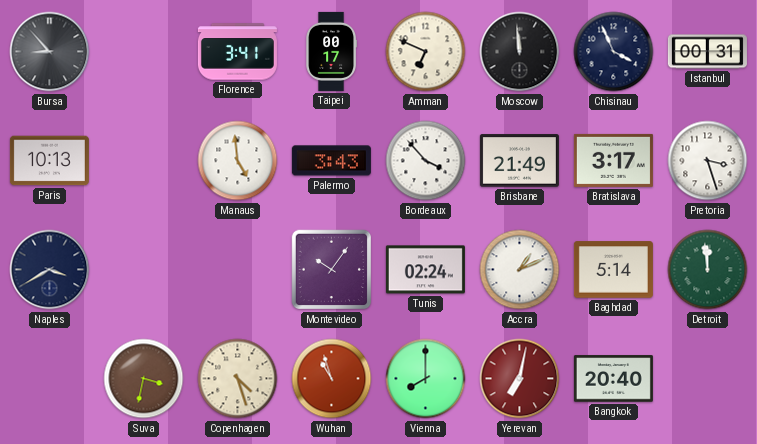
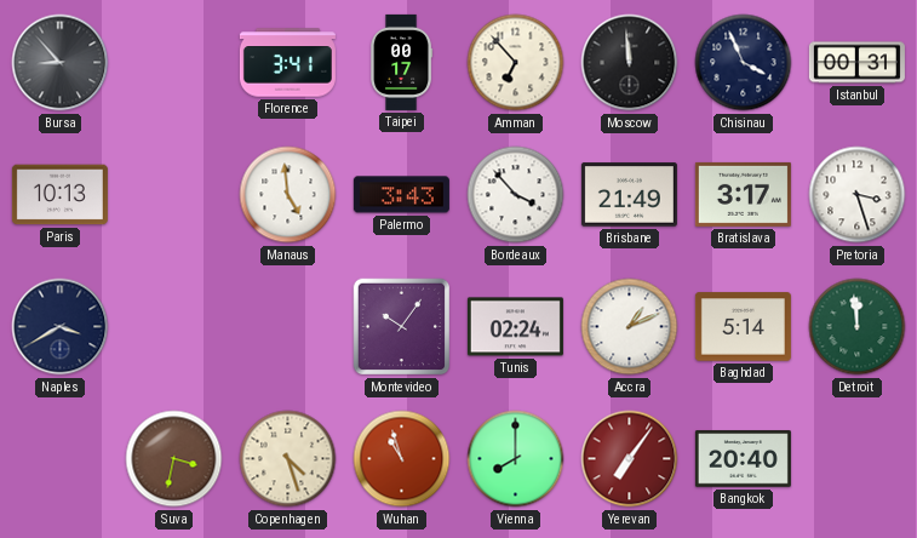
Amman: 6:49 -> 6:53 (516, 63)
Yerevan: 7:02 -> 7:06 (630, 459)
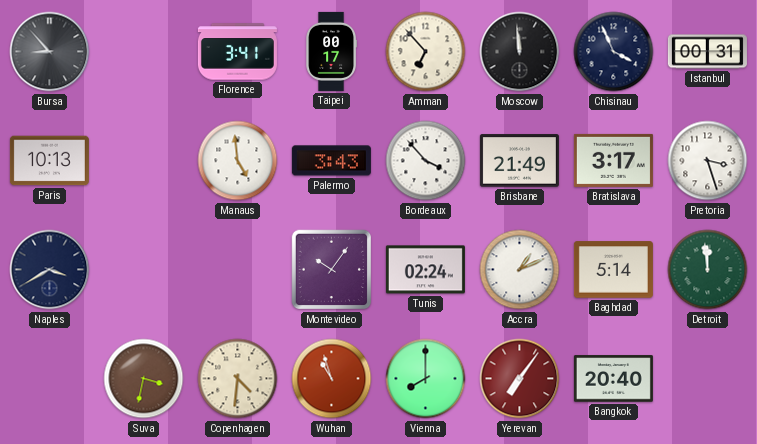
Copenhagen: 4:27 -> 4:31 (238, 379)
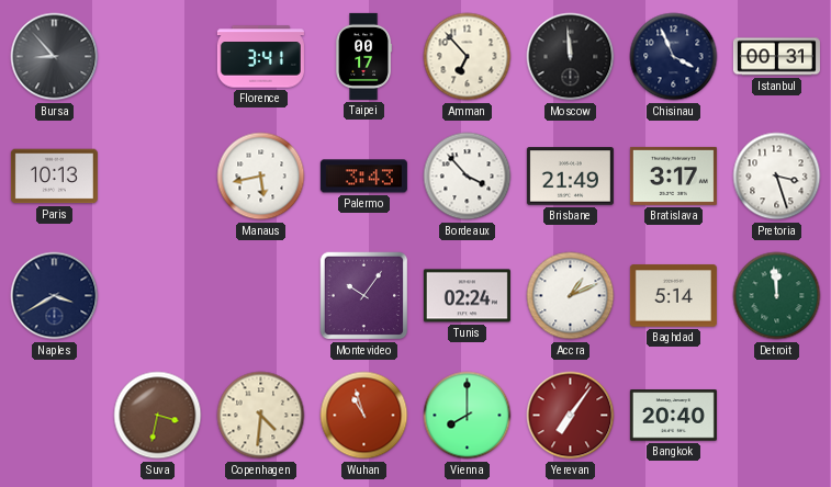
Manaus: 4:59 -> 5:43 (261, 177)
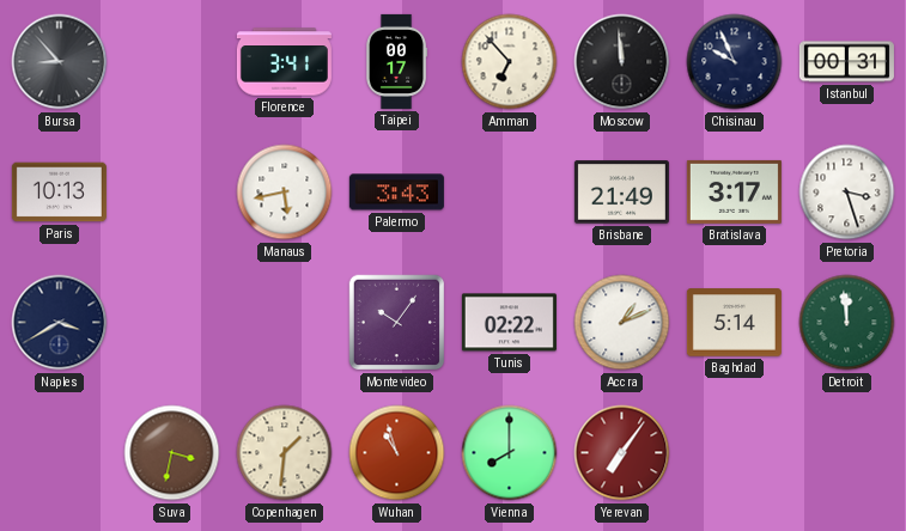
Chisinau: 3:56 -> 9:56 (735, 62)
Bordeaux: 3:53 -> none (468, 177)
Tunis: 02:24 -> 02:22 (509, 323)
Copenhagen: 4:31 -> 1:31 (285, 453)
Bangkok: 20:40 -> none (673, 416)
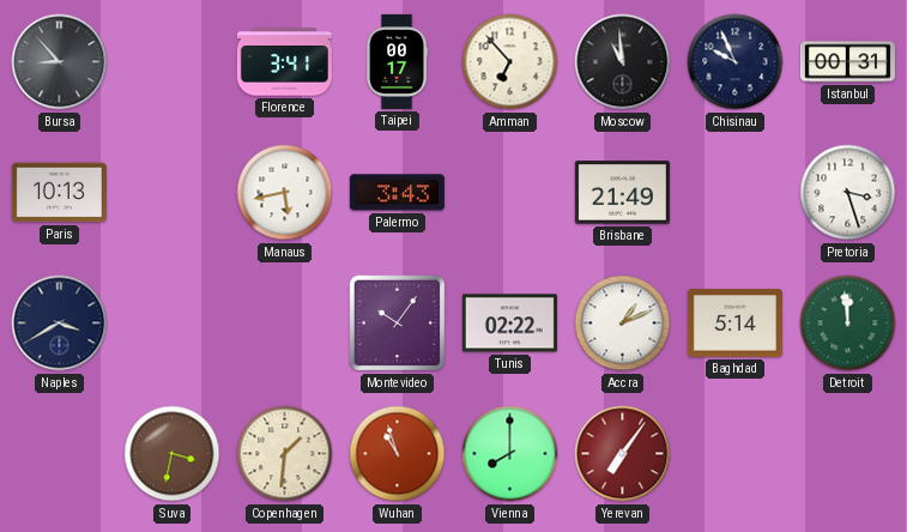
Moscow: 11:59 -> 10:59 (623, 62)
Bratislava: 3:17 -> none (734, 191)
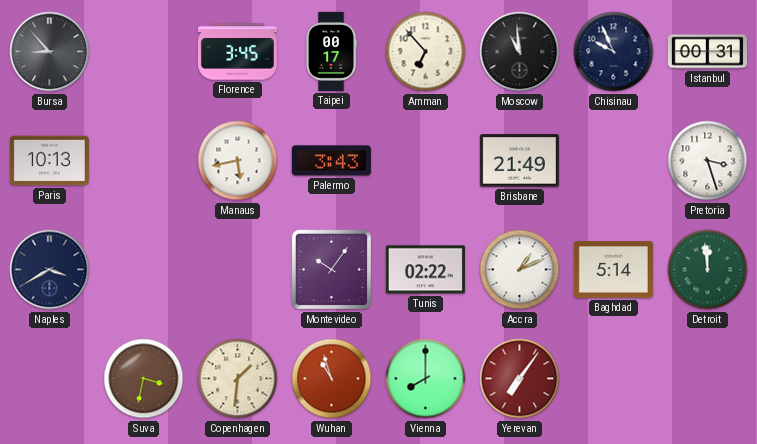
Florence: 3:41 -> 3:45 (237, 52)
